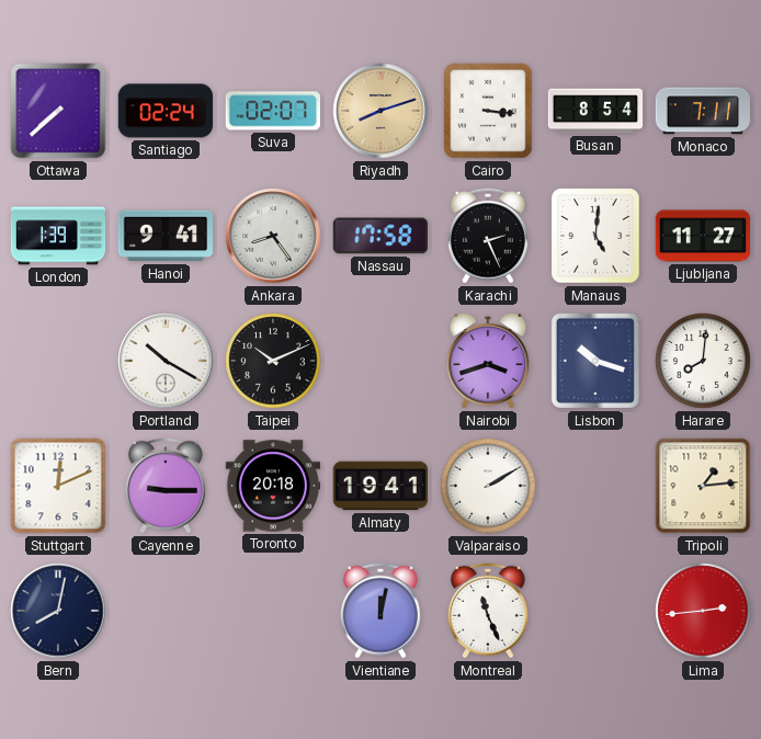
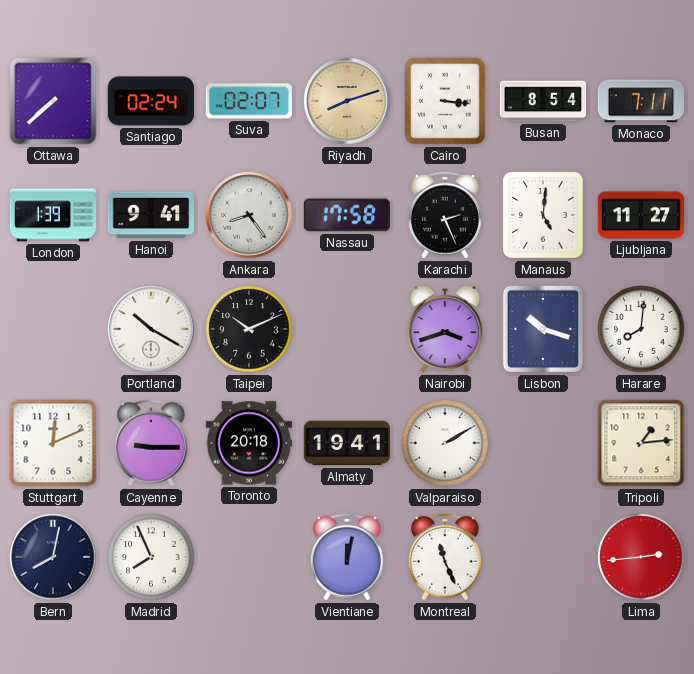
Madrid: none -> 7:56 (151, 557)
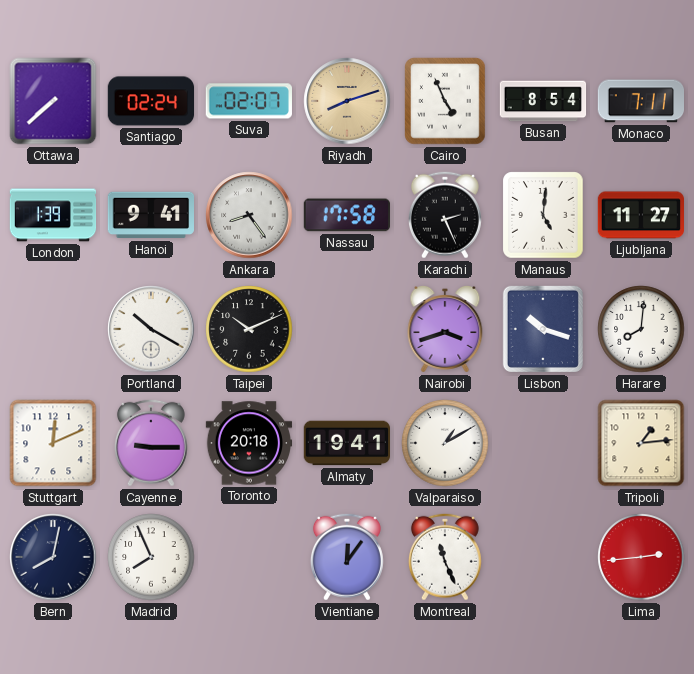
Cairo: 3:16 -> 4:56 (445, 101)
Valparaiso: 2:10 -> 1:10 (445, 443)
Vientiane: 12:02 -> 12:06 (347, 557)
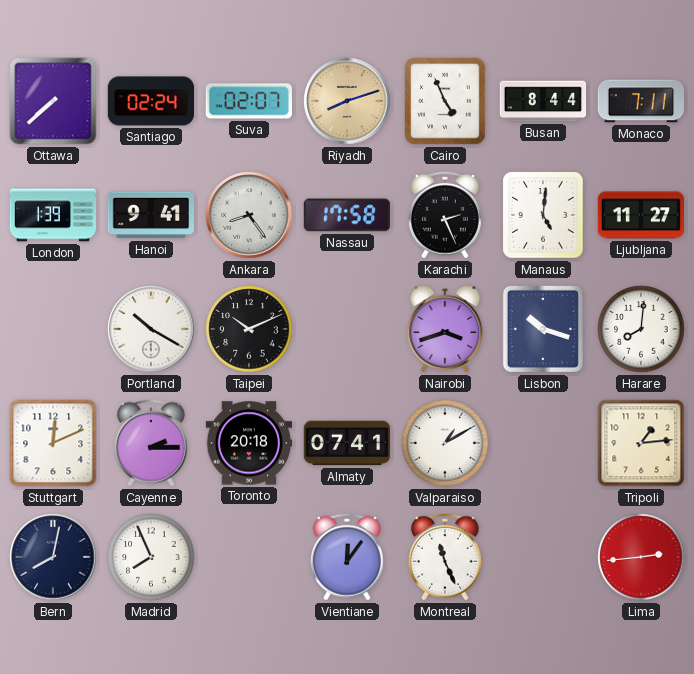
Busan: 8:54 -> 8:44 (543, 101)
Cayenne: 9:15 -> 2:15 (151, 443)
Almaty: 19:41 -> 07:41 (346, 443)
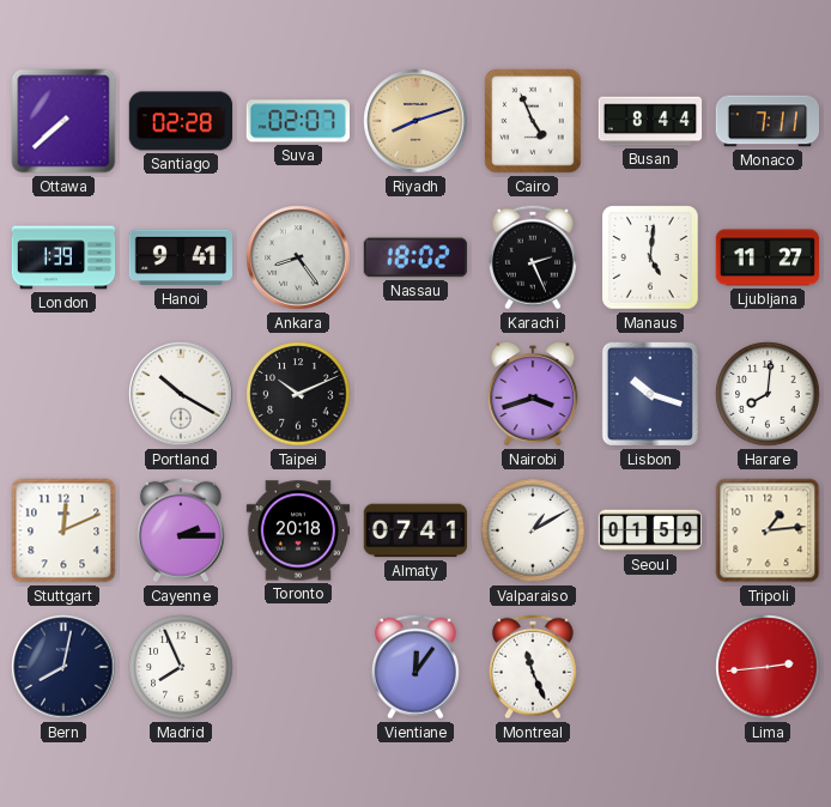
Santiago: 02:24 -> 02:28 (181, 121)
Nassau: 17:58 -> 18:02 (414, 257)
Seoul: none -> 01:59 (650, 530)
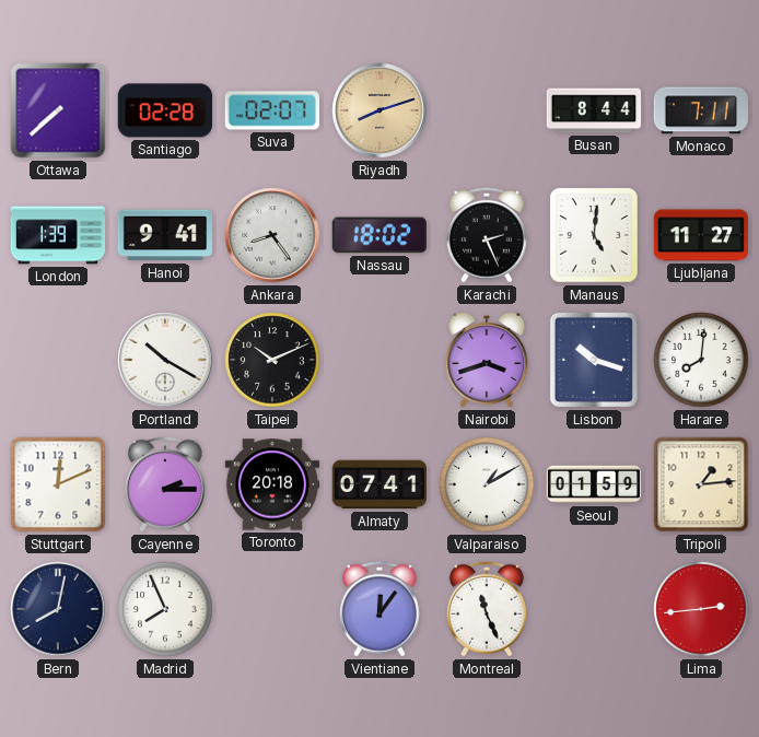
Cairo: 4:56 -> none (533, 121)
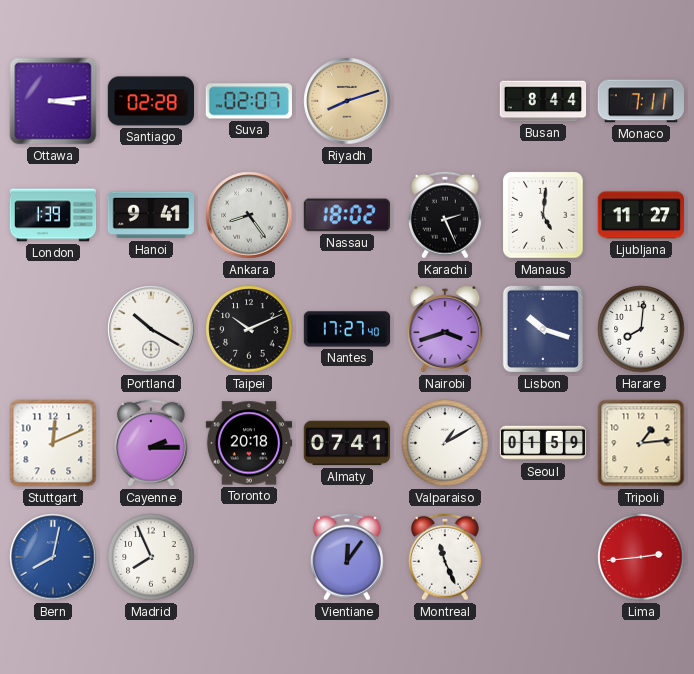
Ottawa: 7:38 -> 3:14 (53, 101)
Nantes: none -> 17:27 (347, 329)
Bern dial: navy -> blue (53, 557)
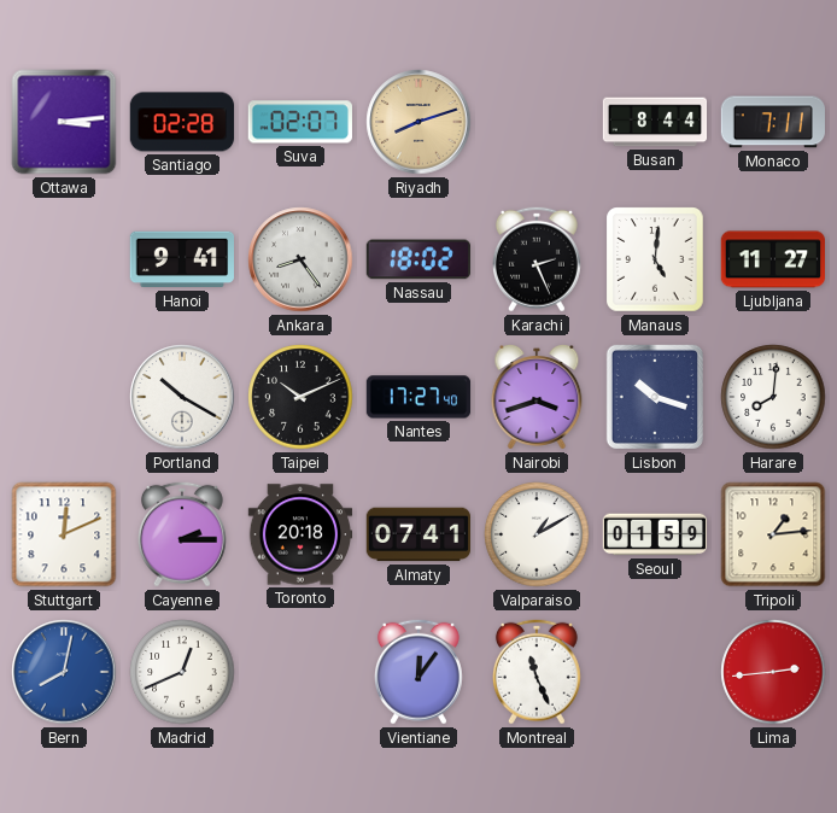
London: 1:39 -> none (53, 215)
Madrid: 7:56 -> 12:41 (182, 672)
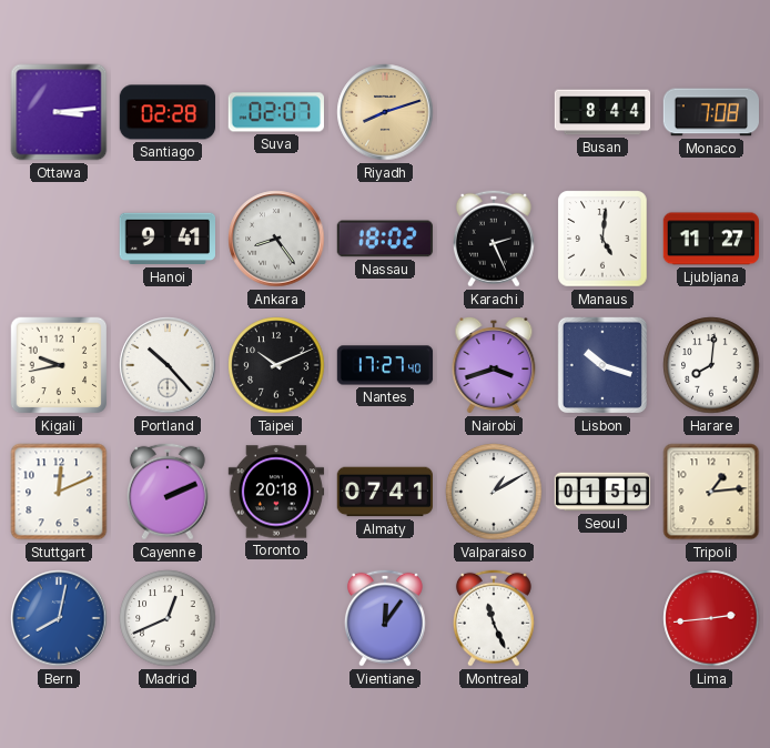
Monaco: 7:11 -> 7:08 (710, 112)
Kigali: none -> 9:43 (59, 365)
Portland: 10:20 -> 10:23 (168, 365)
Cayenne: 2:15 -> 2:11 (168, 492)
